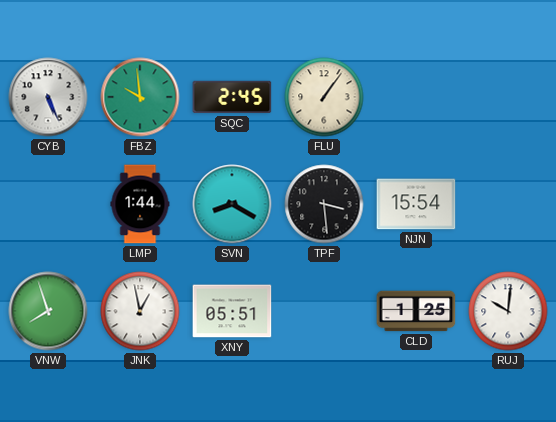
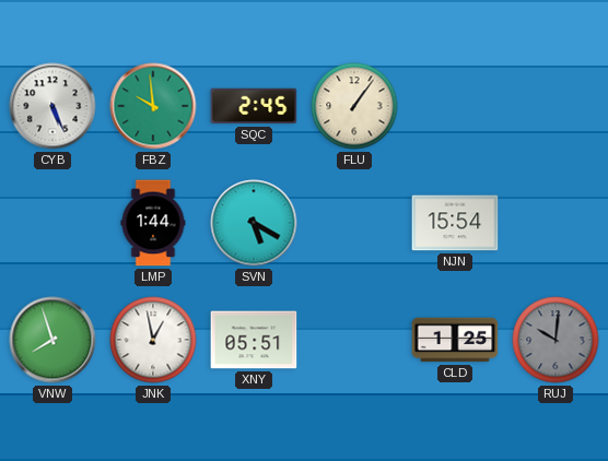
SVN: 8:20 -> 5:20 (254, 223)
TPF: 3:29 -> none (324, 204)
RUJ dial: white -> grey (556, 340)
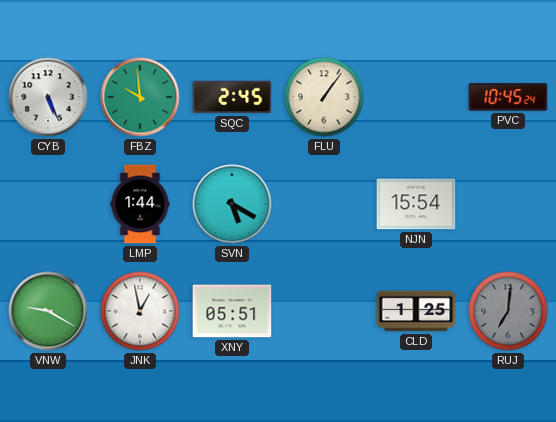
PVC: none -> 10:45 (508, 97)
VNW: 7:57 -> 9:20 (48, 311)
RUJ: 10:01 -> 7:01 (508, 311)
